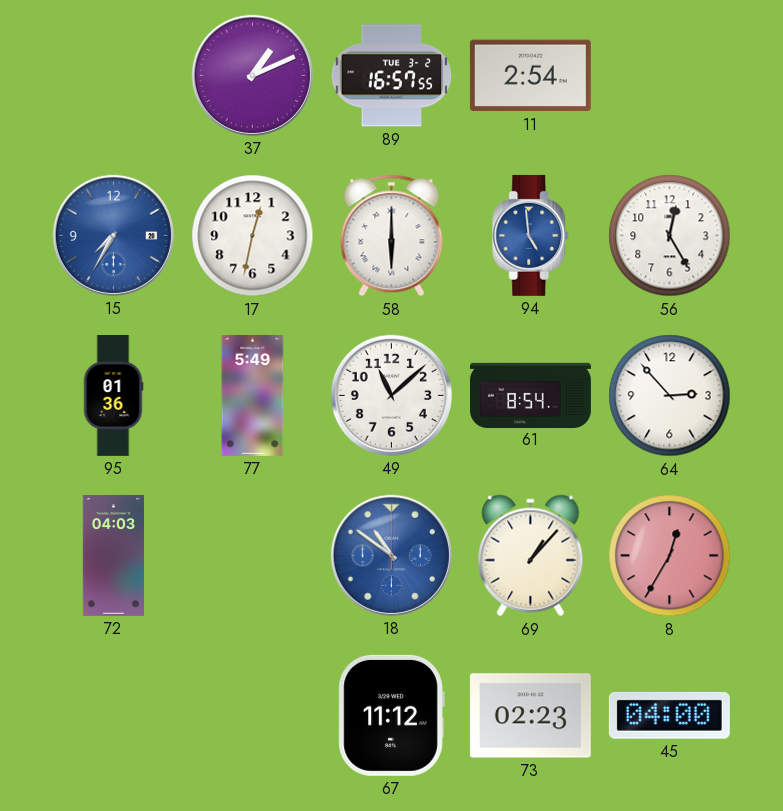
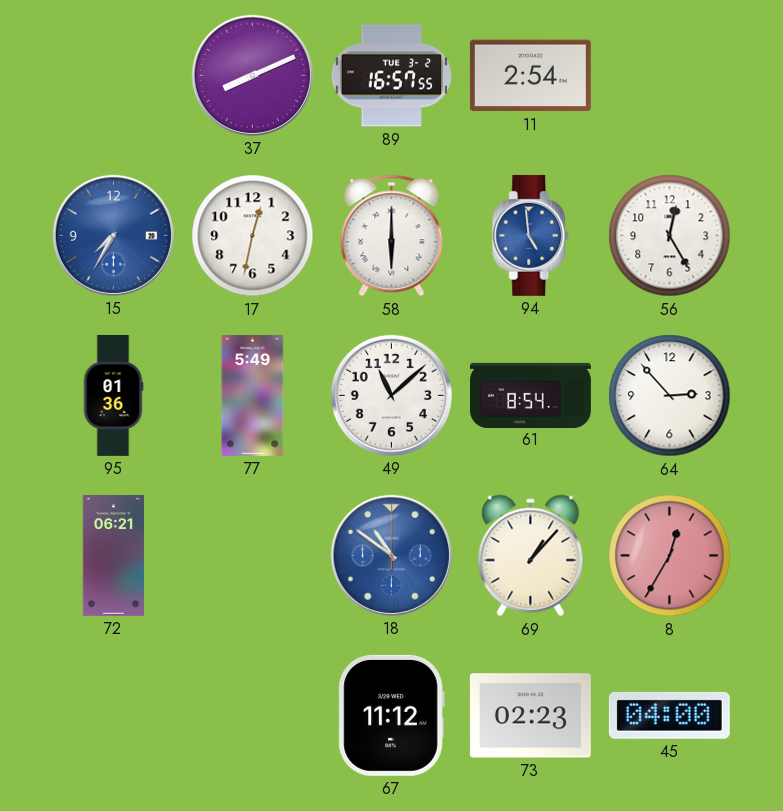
37: 1:11 -> 8:11 (252, 75)
72: 04:03 -> 06:21 (113, 555)
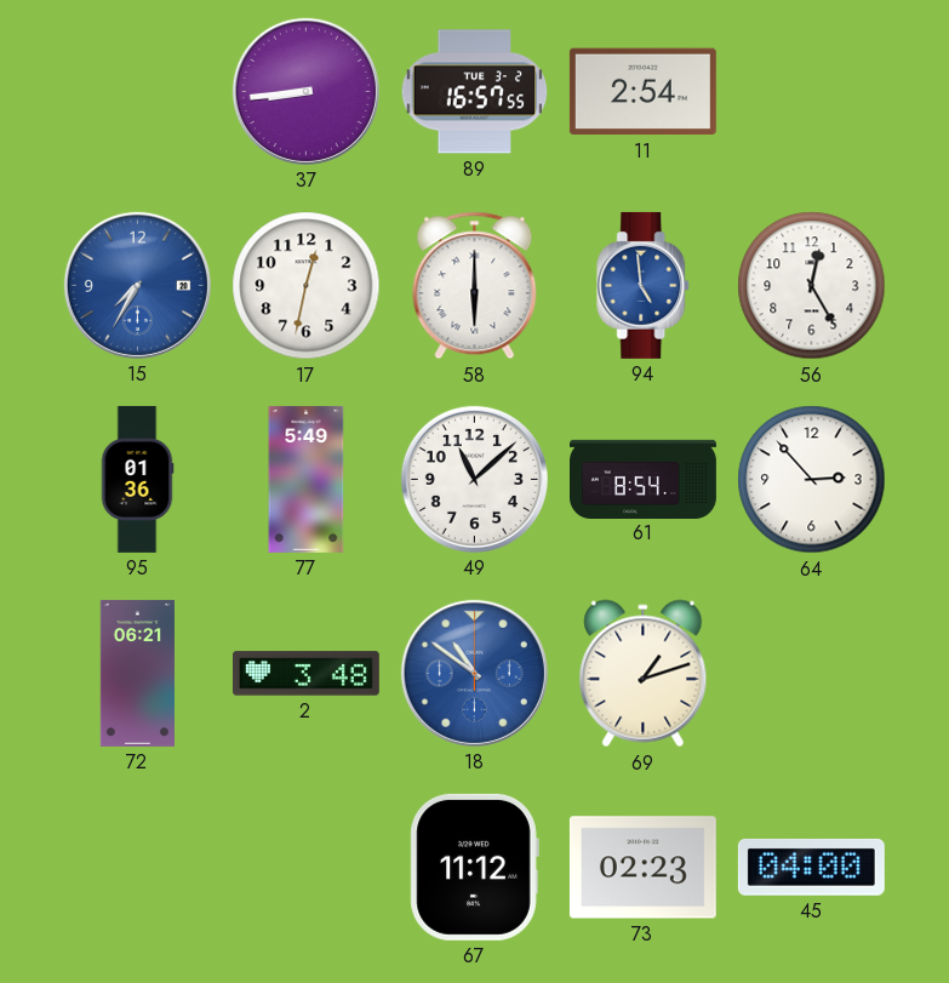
37: 8:11 -> 8:44 (305, 91)
2: none -> 3:48 (305, 674)
69: 1:07 -> 1:12 (644, 674)
8: 12:35 -> none (670, 556)
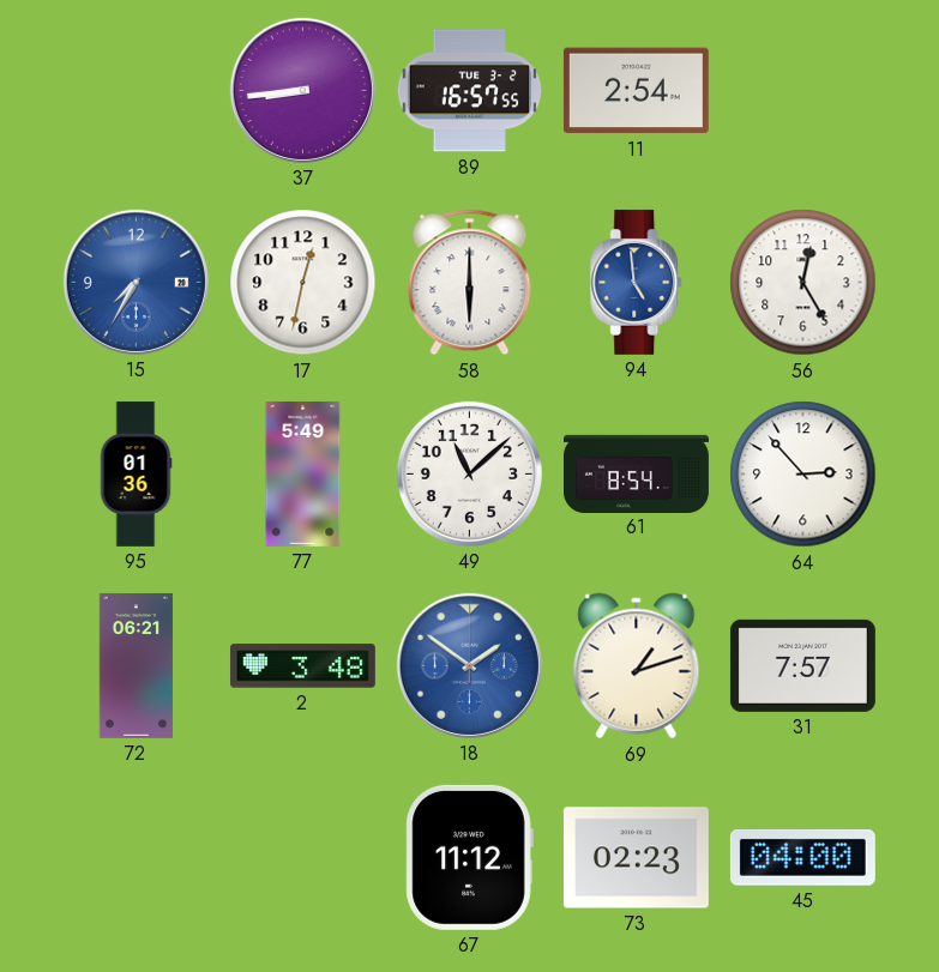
18: 10:51 -> 1:51 (469, 665)
31: none -> 7:57 (802, 665)
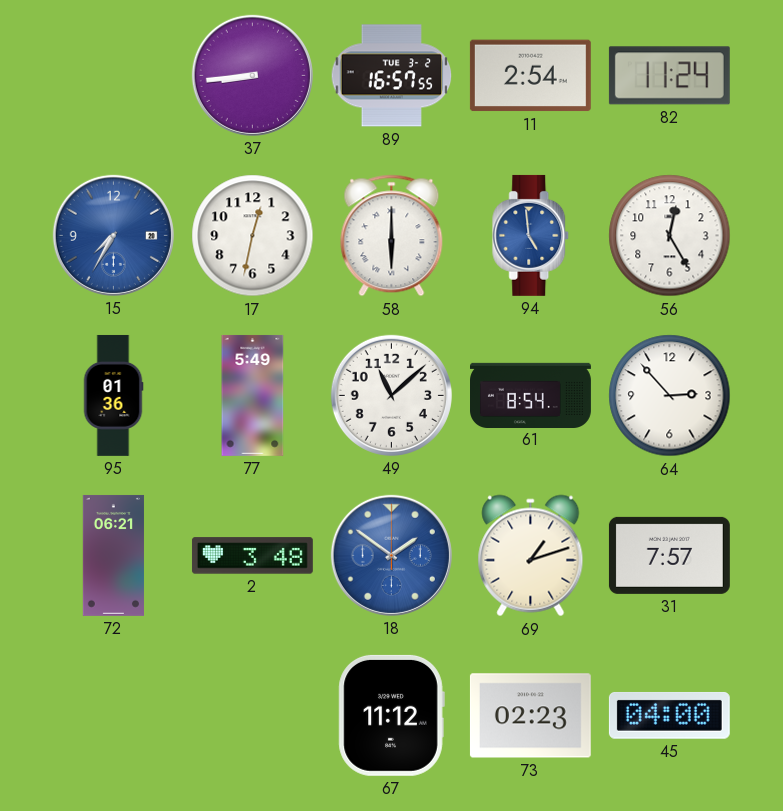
82: none -> 11:24 (669, 76)
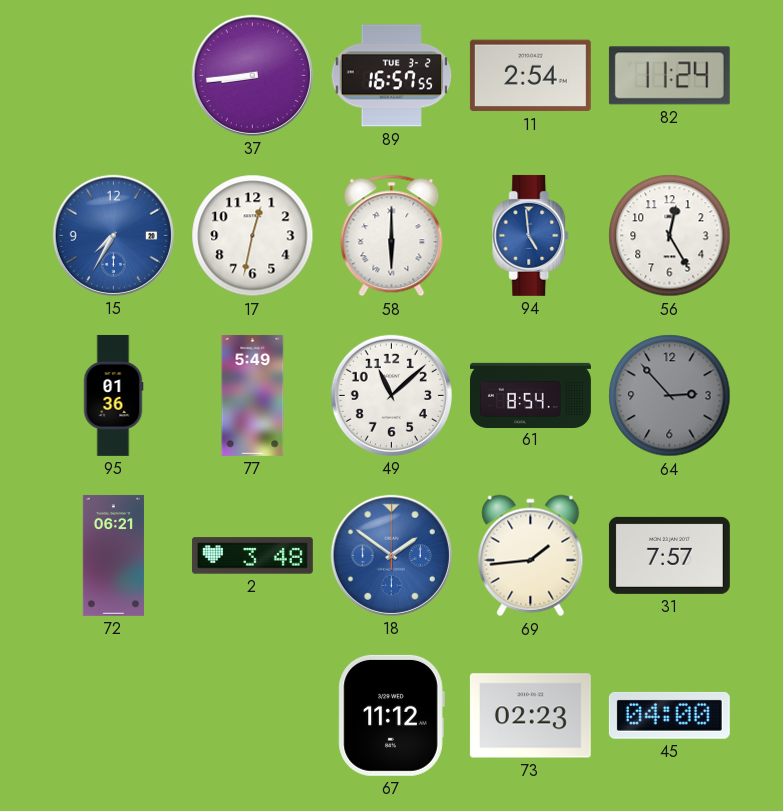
64 dial: white -> grey (670, 396)
69: 1:12 -> 1:44 (531, 556)
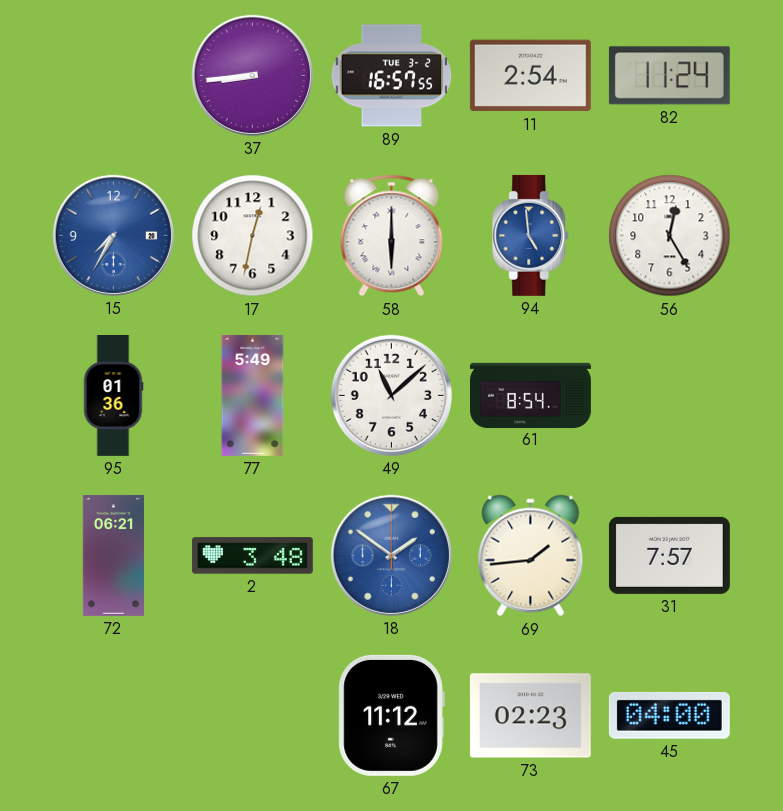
64: 2:53 -> none (670, 396)
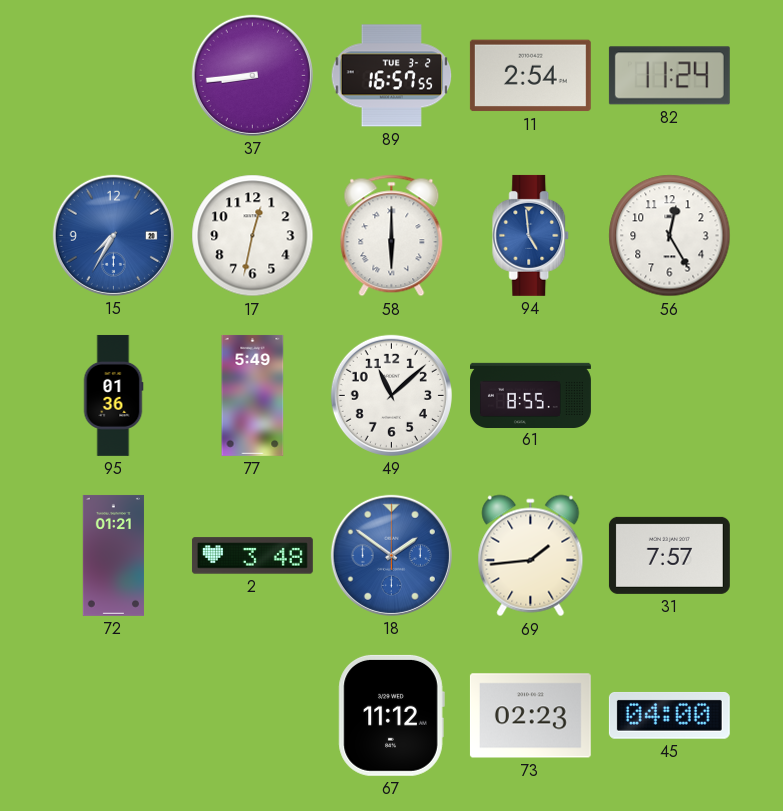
61: 8:54 -> 8:55 (531, 395)
72: 06:21 -> 01:21 (113, 555)
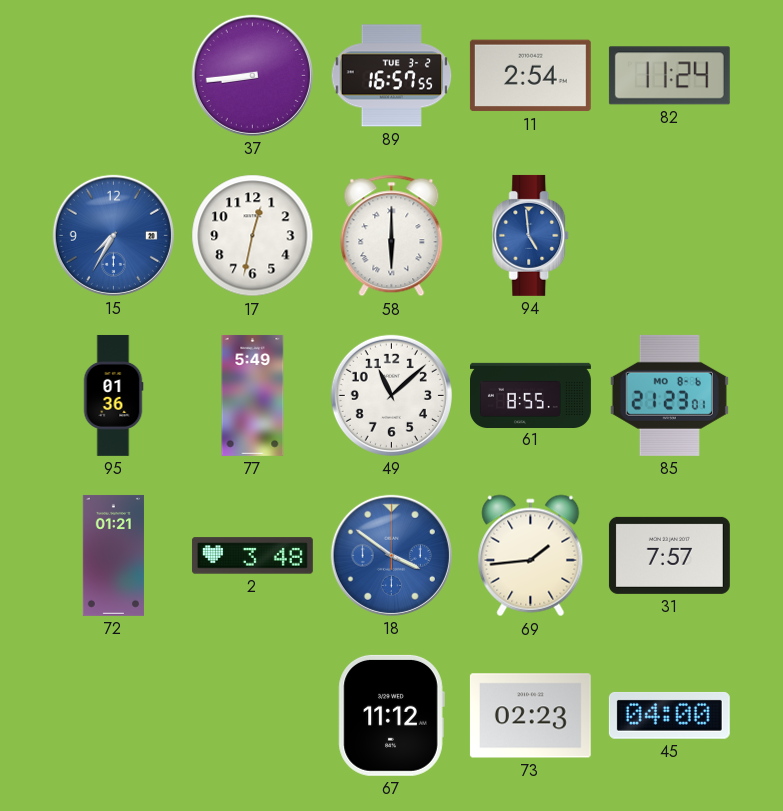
56: 12:25 -> none (670, 236)
85: none -> 21:23 (669, 395)
18: 1:51 -> 3:51 (391, 555)
